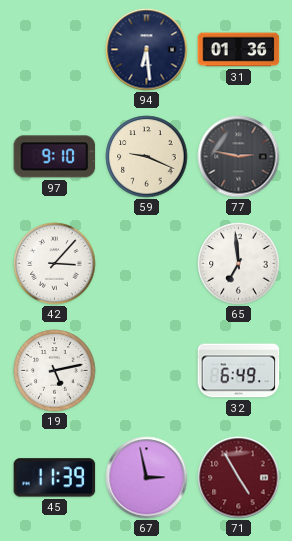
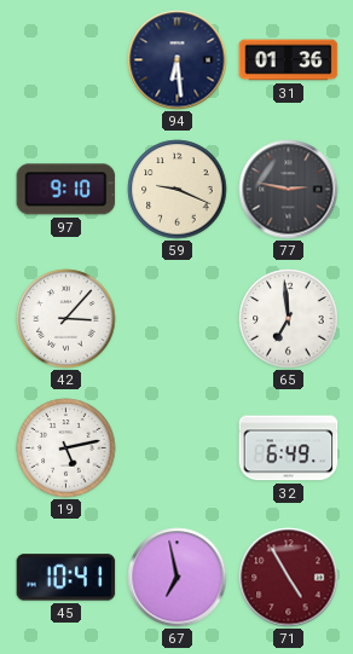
45: 11:39 -> 10:41 (66, 578)
67: 2:58 -> 6:58 (178, 578)
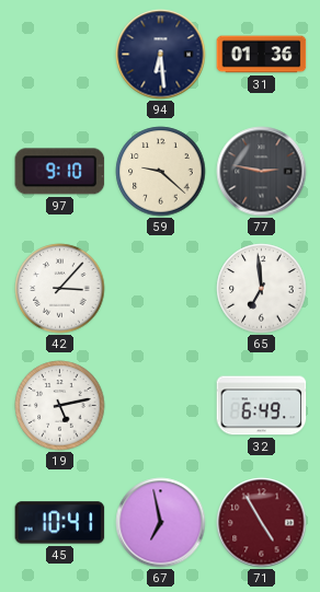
59: 9:19 -> 9:22 (161, 172)
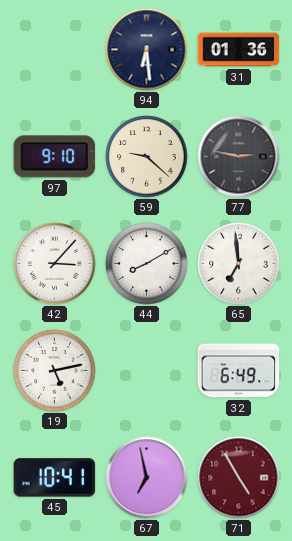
44: none -> 8:10 (147, 264)
